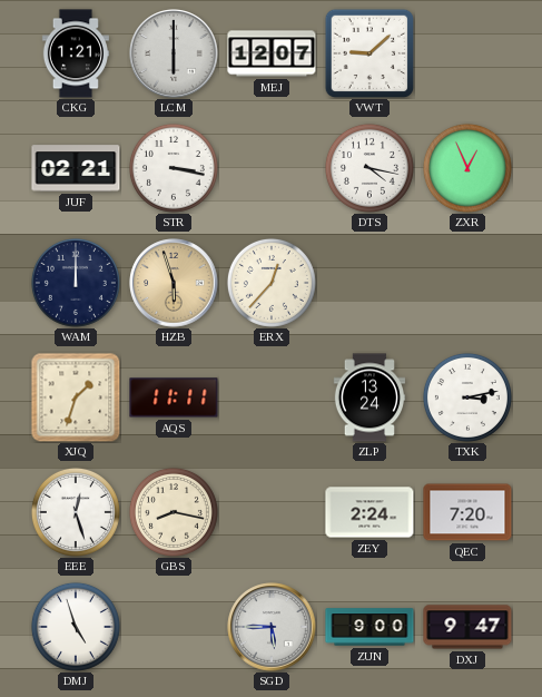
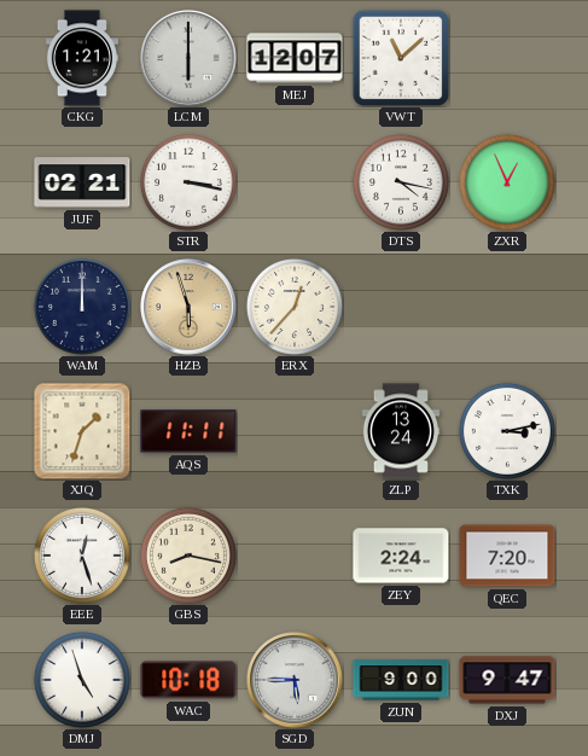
VWT: 9:08 -> 11:08 (401, 58)
WAC: none -> 10:18 (188, 680)
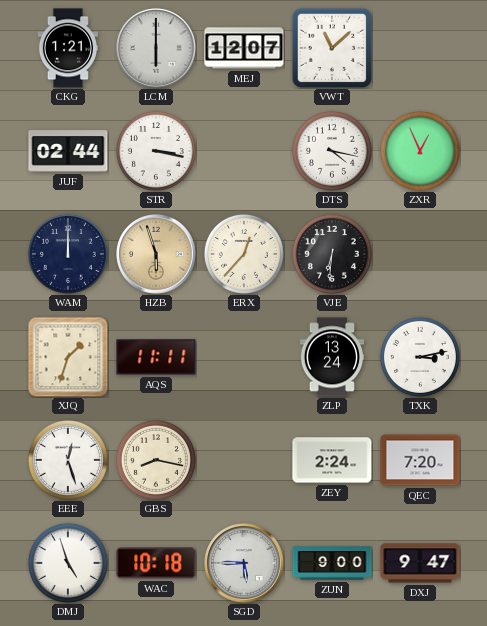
JUF: 02:21 -> 02:44 (68, 151)
VJE: none -> 6:31 (332, 254)
